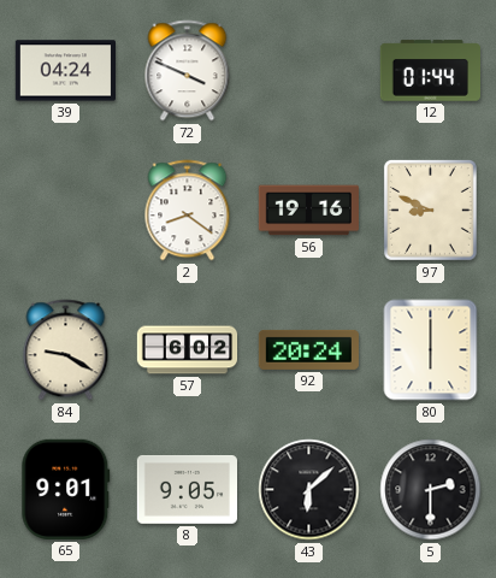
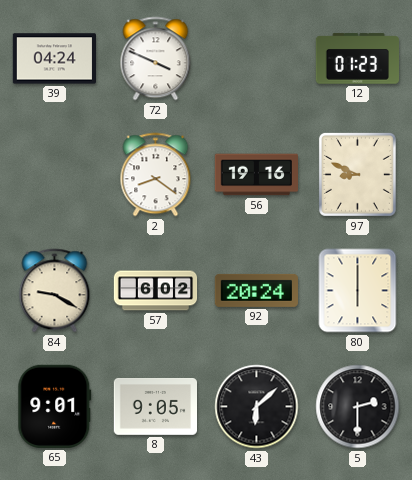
12: 01:44 -> 01:23 (357, 59)
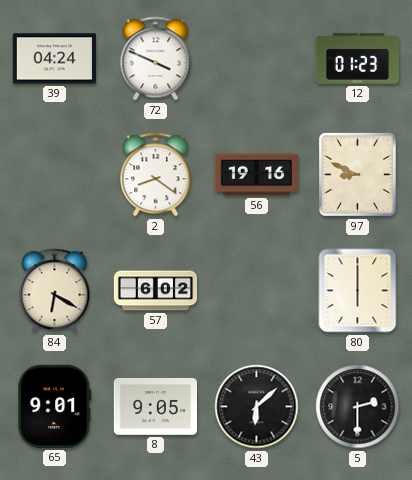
84: 9:20 -> 6:20 (55, 291)
92: 20:24 -> none (256, 290)
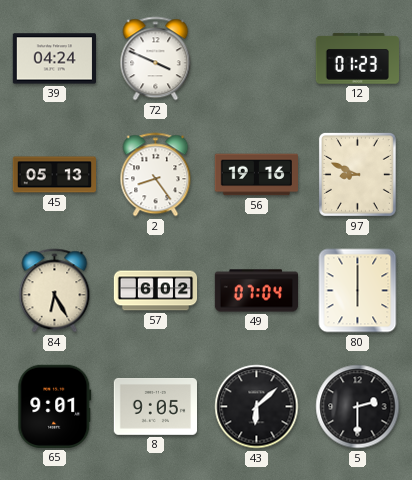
45: none -> 05:13 (54, 175)
2: 8:21 -> 8:24 (156, 175)
84: 6:20 -> 6:25 (55, 291)
49: none -> 07:04 (256, 291)
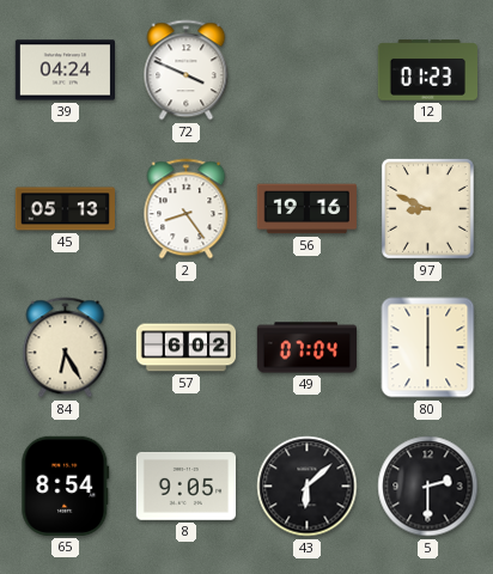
65: 9:01 -> 8:54 (66, 486)
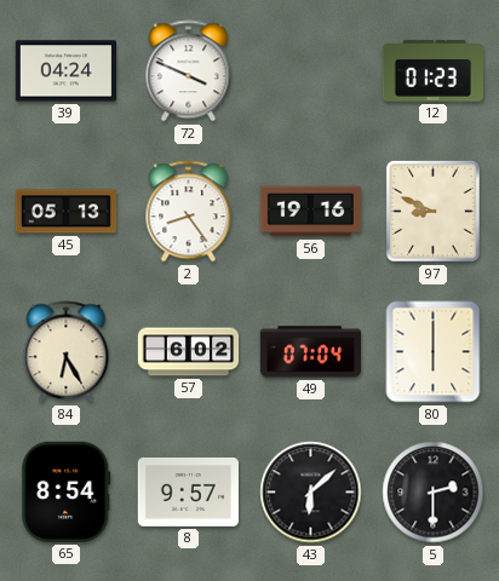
8: 9:05 -> 9:57 (188, 493)
